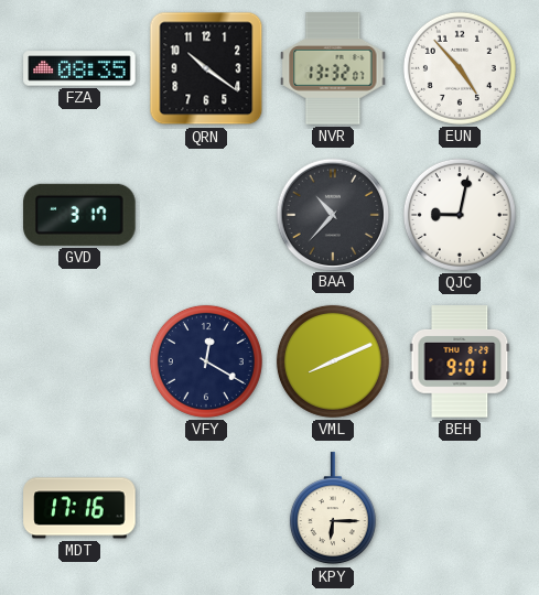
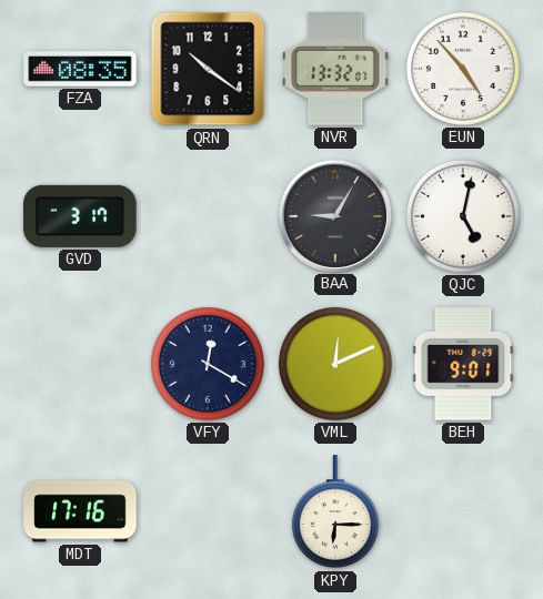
BAA: 10:37 -> 9:05 (334, 215)
QJC: 9:02 -> 5:02 (463, 216)
VML: 8:11 -> 12:11 (335, 364)
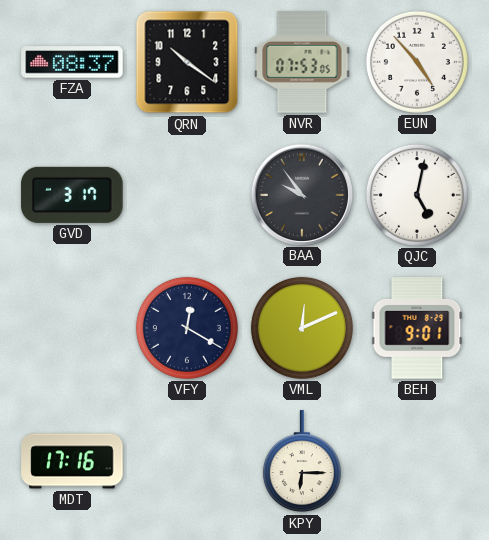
FZA: 08:35 -> 08:37 (72, 62)
NVR: 13:32 -> 07:53 (302, 62)
BAA: 9:05 -> 9:54 (301, 194)
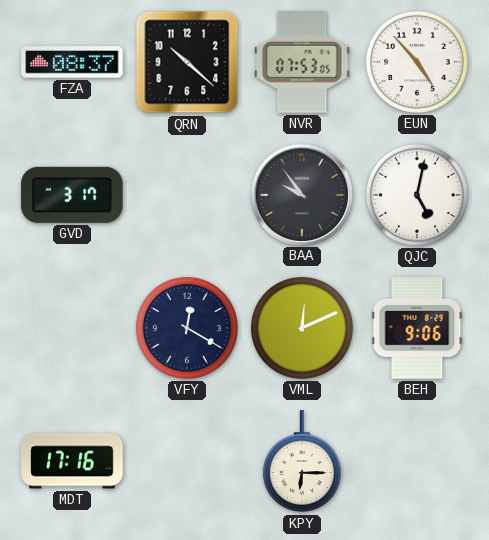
QRN: 10:21 -> 10:22 (187, 62)
BEH: 9:01 -> 9:06 (417, 328)
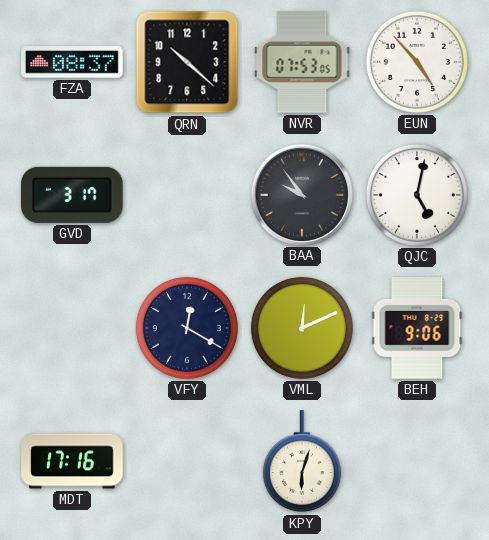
KPY: 6:15 -> 6:03 (302, 462)
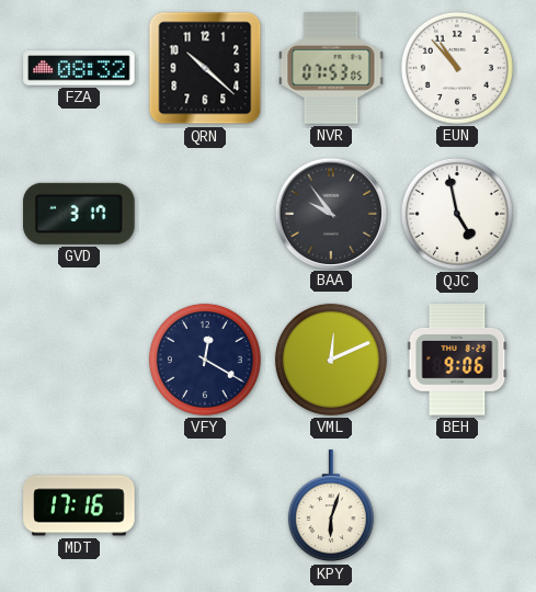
FZA: 08:37 -> 08:32 (79, 68)
EUN: 4:53 -> 10:53 (457, 68)
QJC: 5:02 -> 4:58 (457, 214)
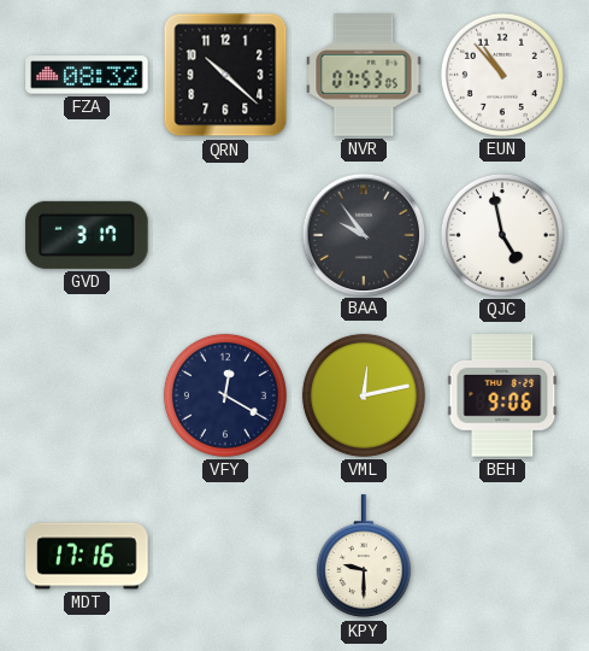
VML: 12:11 -> 12:13 (364, 395)
KPY: 6:03 -> 9:30 (364, 557)
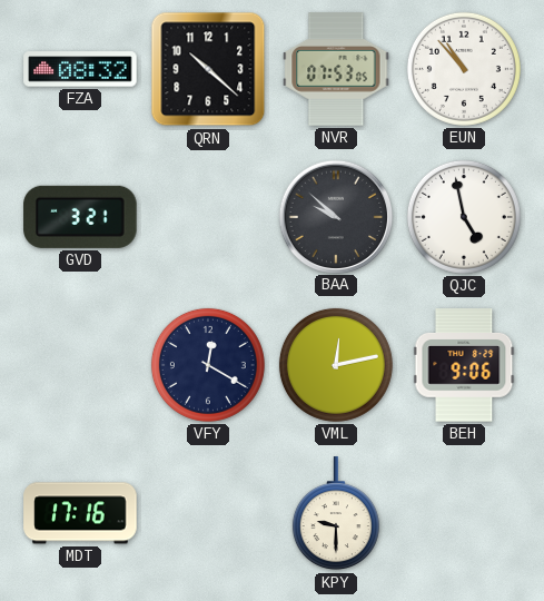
GVD: 3:17 -> 3:21 (80, 217)
BAA: 9:54 -> 9:52 (335, 216)
